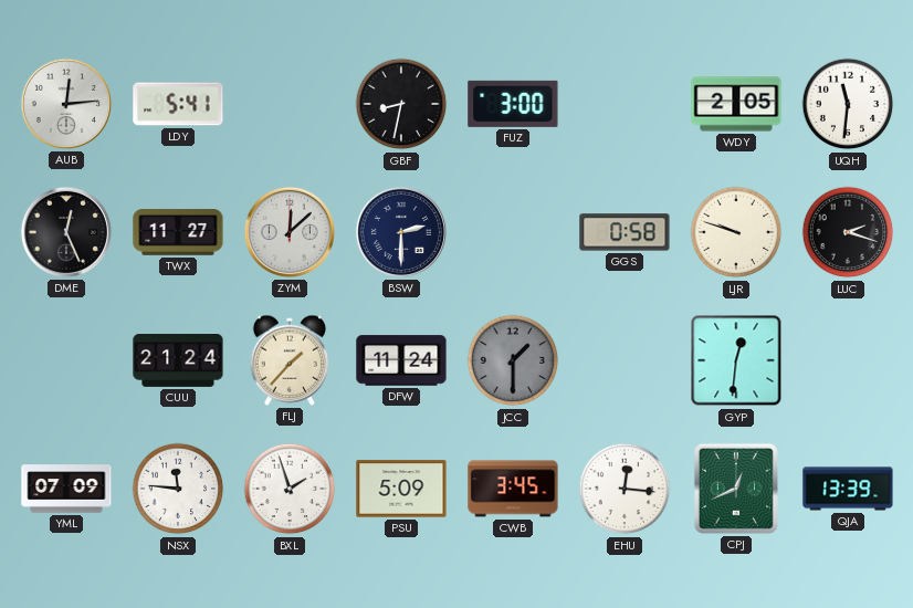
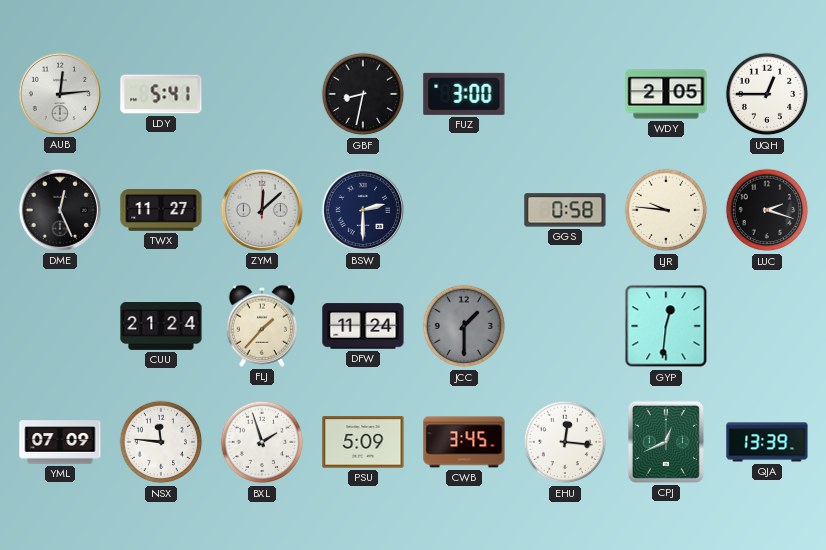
UQH: 11:31 -> 12:45 (767, 94)
LJR: 9:48 -> 9:46 (666, 210)
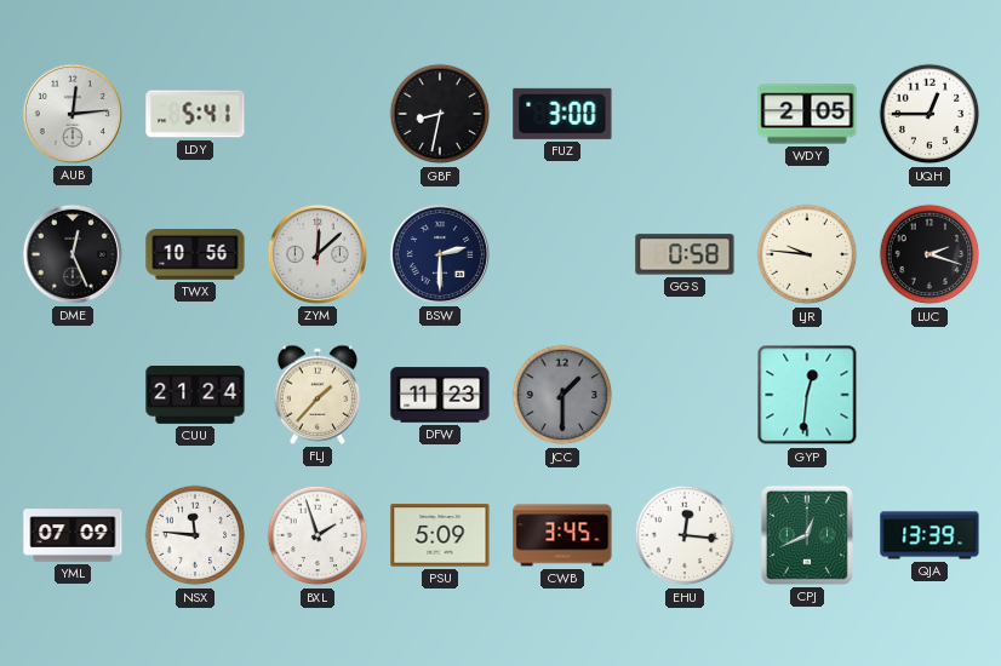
TWX: 11:27 -> 10:56 (195, 254)
DFW: 11:24 -> 11:23 (440, 395)
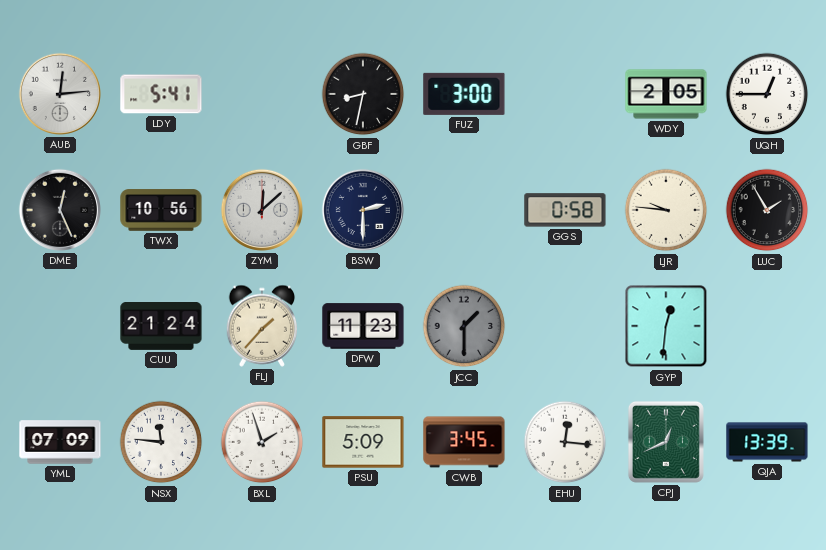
LUC: 2:18 -> 1:55 (767, 210)
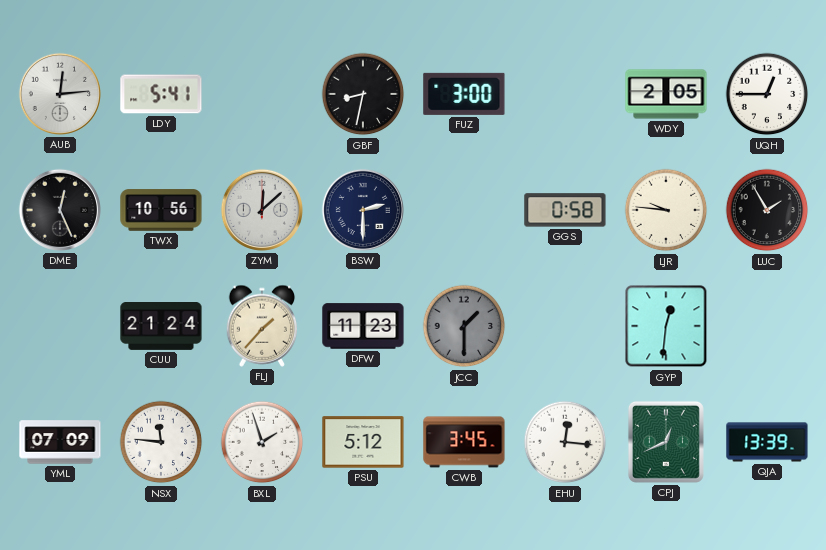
PSU: 5:09 -> 5:12 (363, 442)
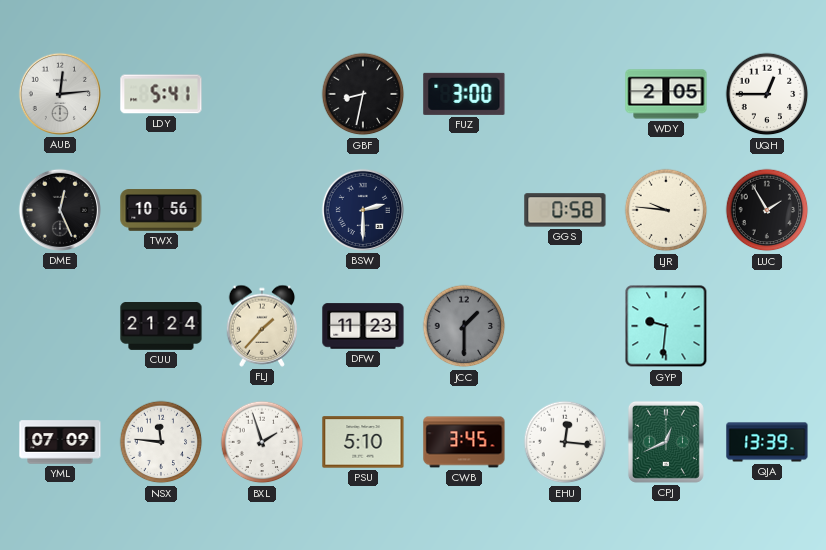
ZYM: 12:08 -> none (262, 210)
GYP: 12:31 -> 9:31 (666, 326)
PSU: 5:12 -> 5:10 (363, 442)
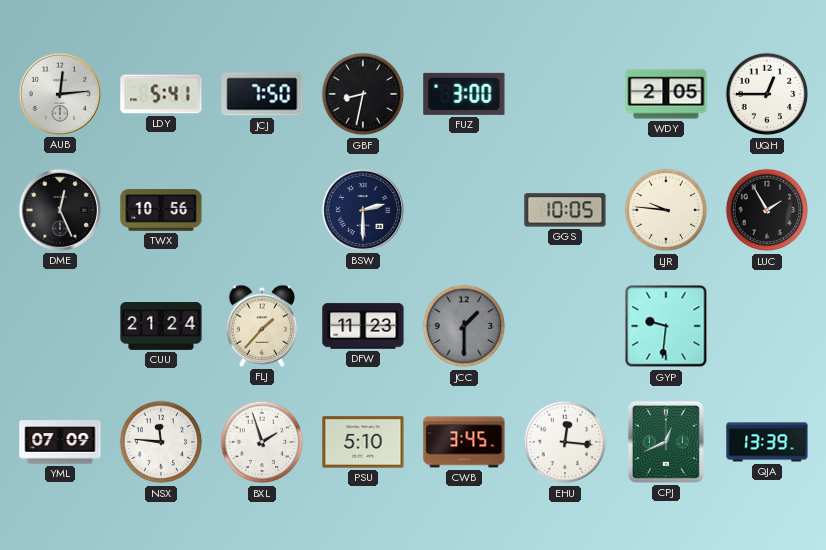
JCJ: none -> 7:50 (262, 94)
GGS: 0:58 -> 10:05 (565, 210)
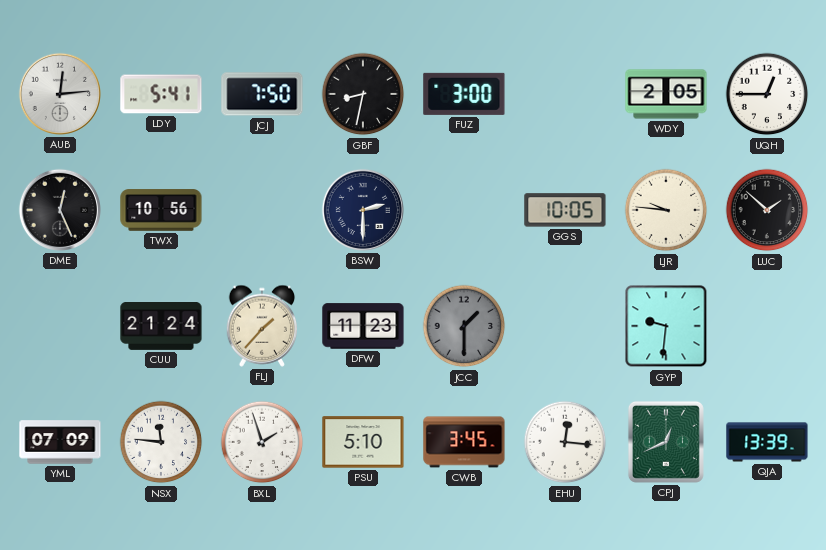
LUC: 1:55 -> 1:52 (767, 210)
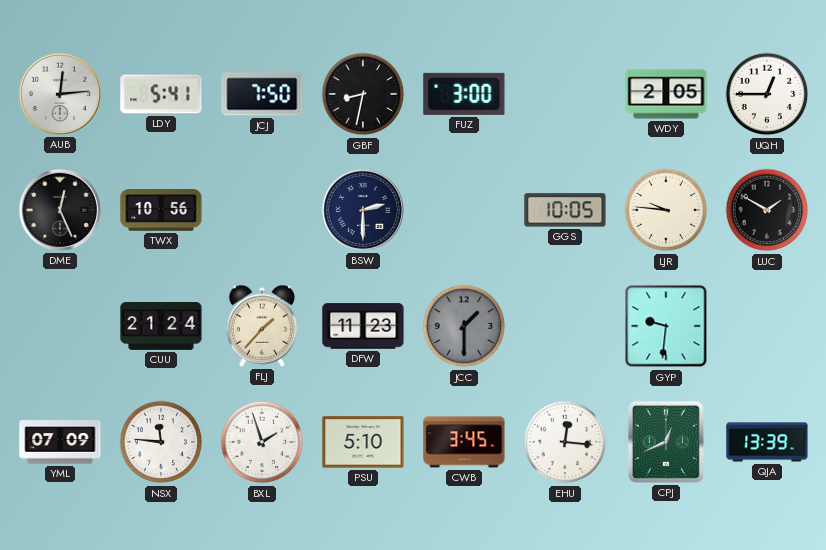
LUC: 1:52 -> 1:50 (767, 210)
